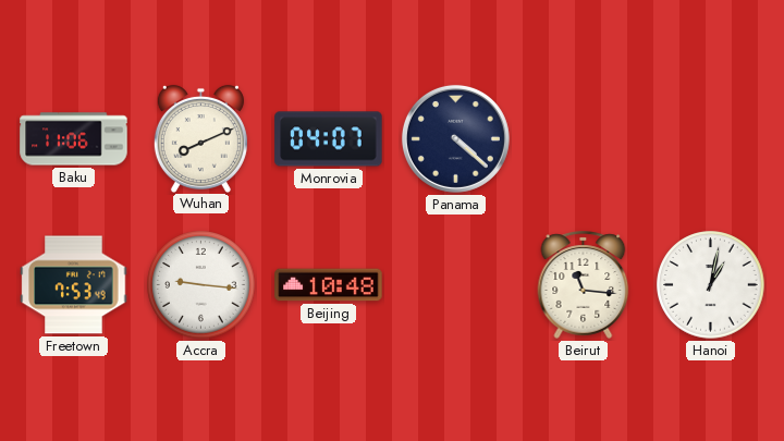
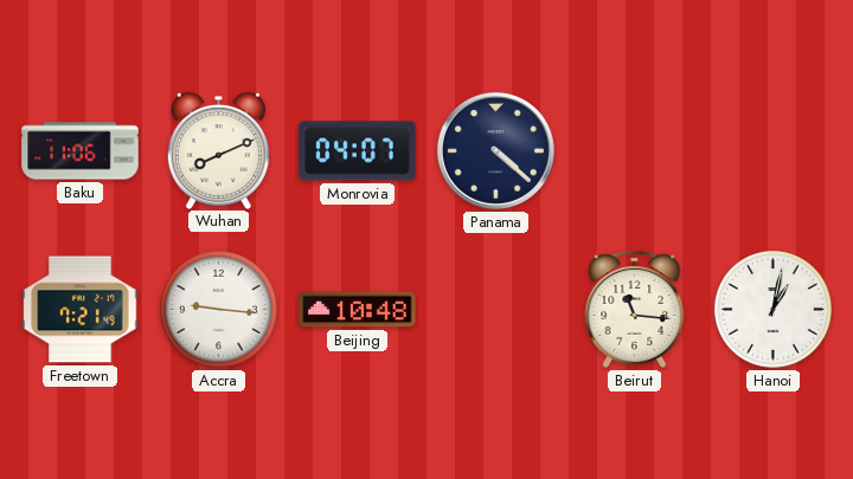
Freetown: 7:53 -> 7:21 (81, 310)
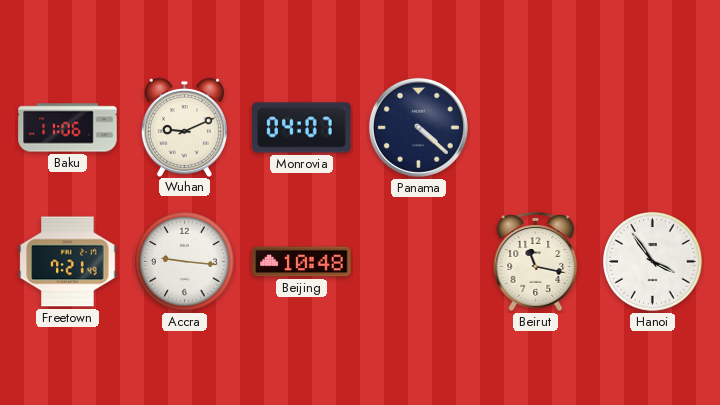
Wuhan: 8:11 -> 9:11 (184, 127)
Beirut: 11:16 -> 11:17 (536, 261)
Hanoi: 1:02 -> 3:54 (653, 262)
